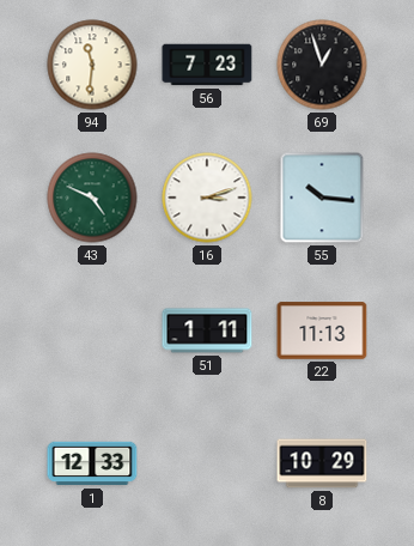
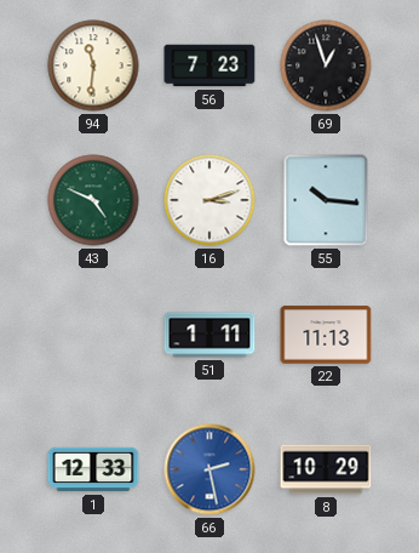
66: none -> 2:28 (209, 469)
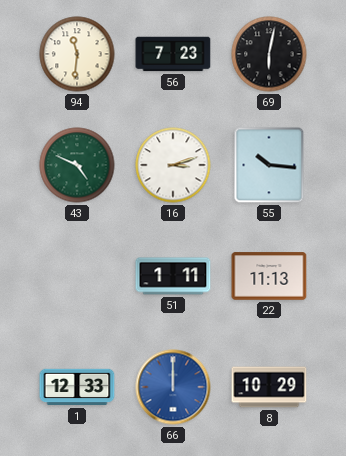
69: 12:57 -> 6:02 (269, 54)
66: 2:28 -> 12:00 (173, 387)
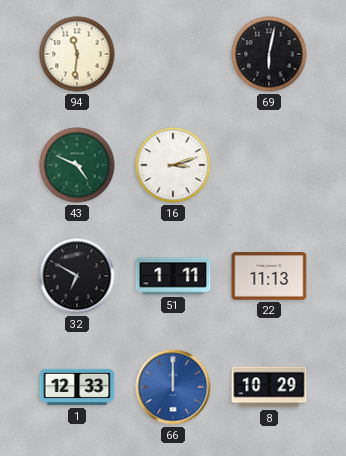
56: 7:23 -> none (173, 54)
55: 10:16 -> none (269, 165)
32: none -> 6:50 (77, 276)
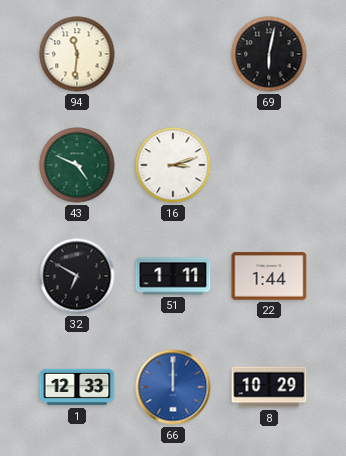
22: 11:13 -> 1:44 (269, 276)
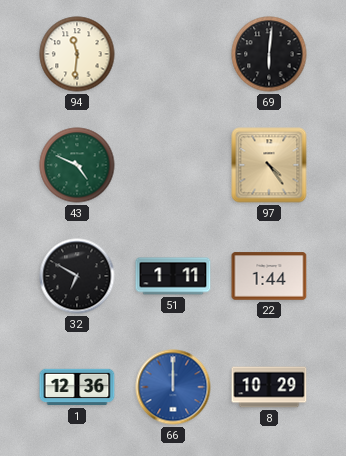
69: 6:02 -> 6:01 (269, 54)
16: 3:12 -> none (173, 165)
97: none -> 4:24 (269, 165)
1: 12:33 -> 12:36 (77, 387)
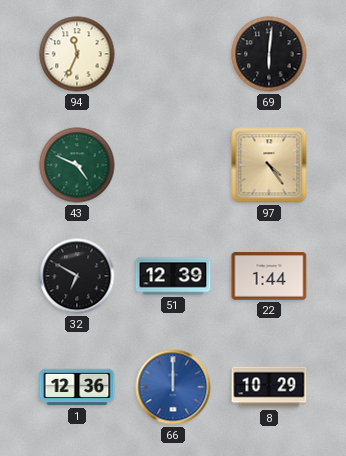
94: 11:31 -> 11:34 (77, 54)
51: 1:11 -> 12:39 (173, 276)
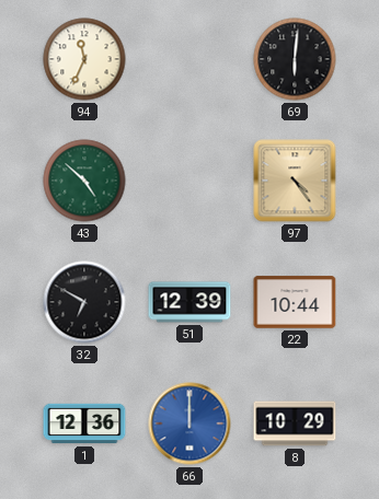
43: 4:49 -> 4:52 (84, 181)
22: 1:44 -> 10:44 (295, 302)
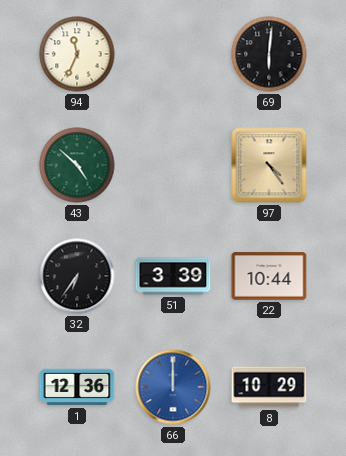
32: 6:50 -> 6:36 (77, 276)
51: 12:39 -> 3:39 (173, 276)
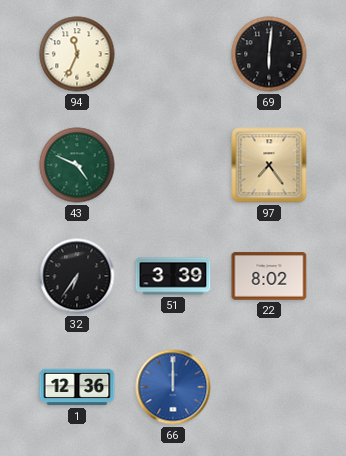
43: 4:52 -> 4:49 (77, 165)
97: 4:24 -> 7:24 (269, 165)
22: 10:44 -> 8:02 (269, 276)
8: 10:29 -> none (269, 387)
